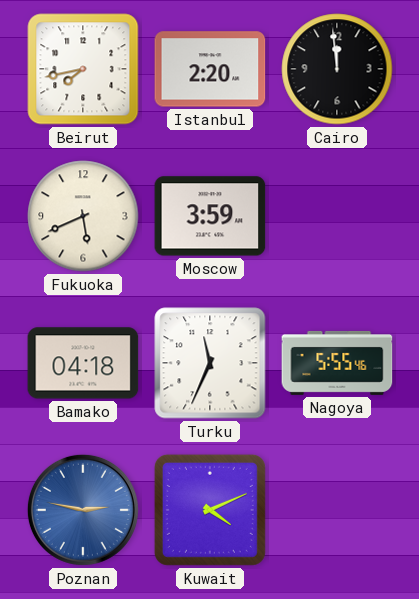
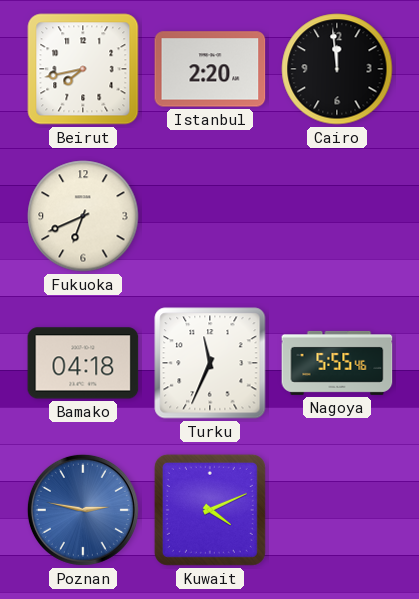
Fukuoka: 5:41 -> 6:41 (83, 216)
Moscow: 3:59 -> none (210, 216)
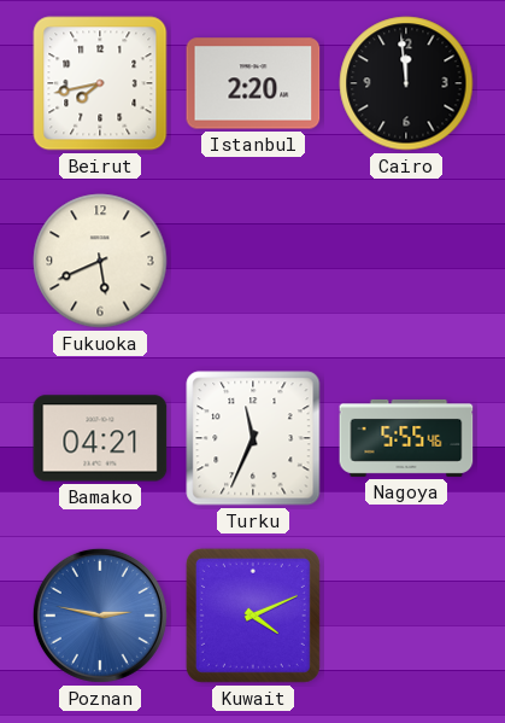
Fukuoka: 6:41 -> 5:41 (100, 261)
Bamako: 04:18 -> 04:21 (100, 438)
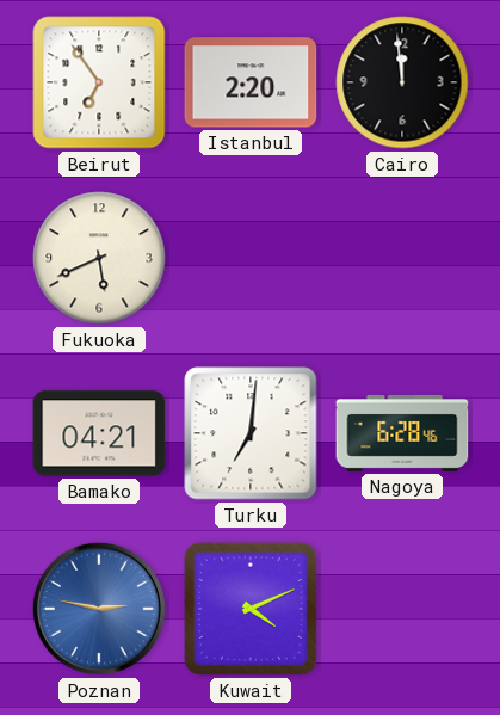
Beirut: 7:43 -> 6:54 (99, 82)
Turku: 11:34 -> 7:01 (251, 433)
Nagoya: 5:55 -> 6:28 (402, 433)
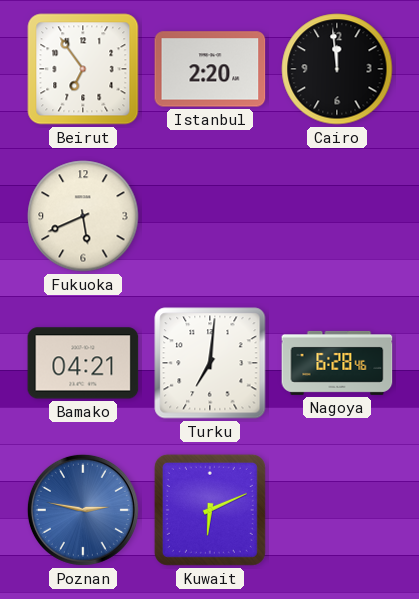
Kuwait: 4:11 -> 6:11 (210, 510)
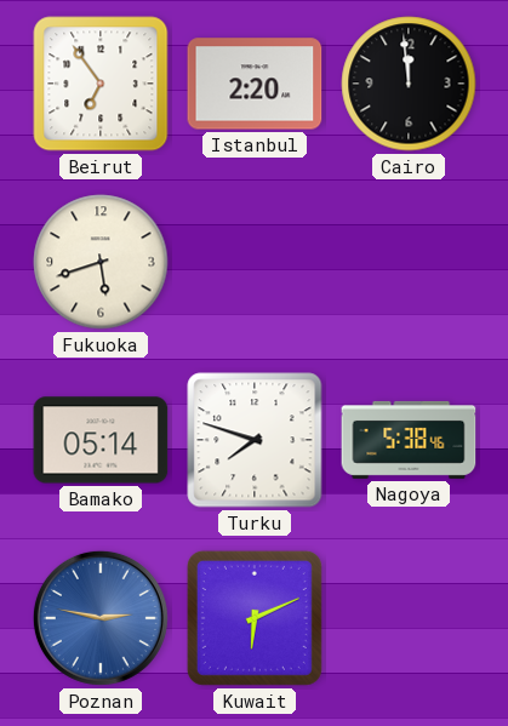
Fukuoka: 5:41 -> 5:42 (101, 262)
Bamako: 04:21 -> 05:14 (101, 440)
Turku: 7:01 -> 7:48 (255, 440)
Nagoya: 6:28 -> 5:38 (409, 440)
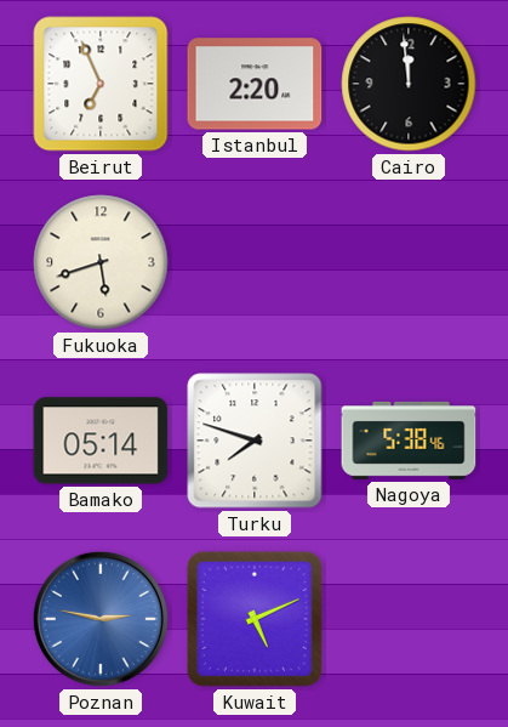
Beirut: 6:54 -> 6:56 (101, 84)
Kuwait: 6:11 -> 5:11 (255, 619)
